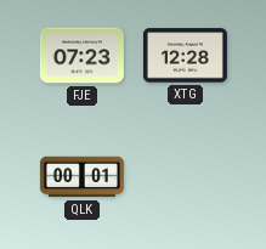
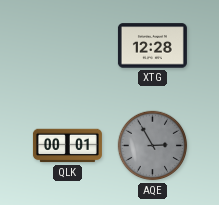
FJE: 07:23 -> none (81, 56)
AQE: none -> 2:55 (153, 146)
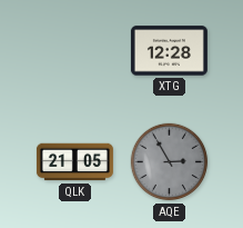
QLK: 00:01 -> 21:05 (74, 162)
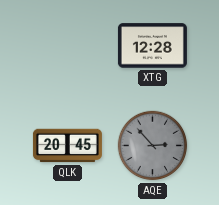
QLK: 21:05 -> 20:45 (67, 146)
AQE: 2:55 -> 2:53 (153, 146)
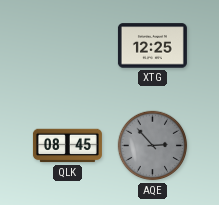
XTG: 12:28 -> 12:25 (152, 46)
QLK: 20:45 -> 08:45 (67, 146)
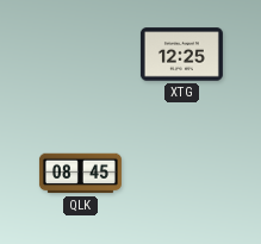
AQE: 2:53 -> none (153, 146)
